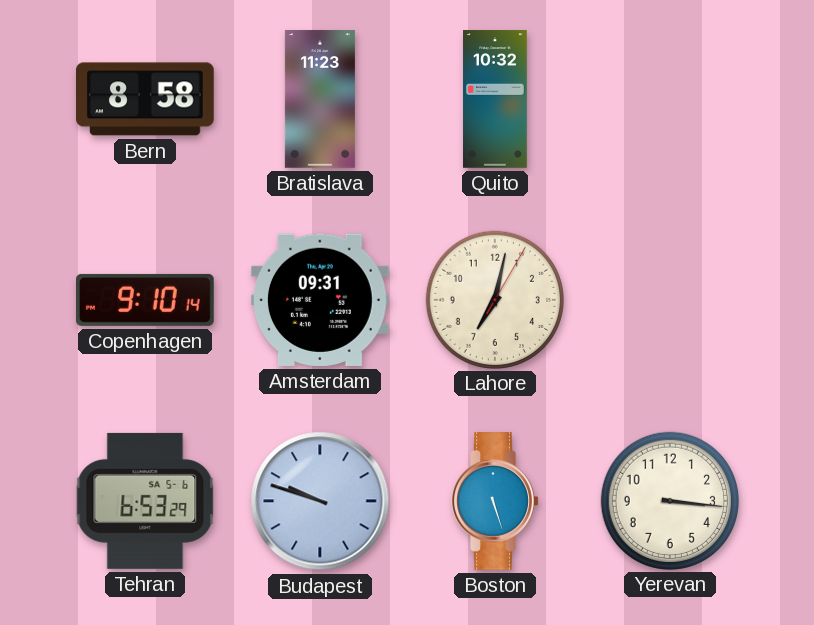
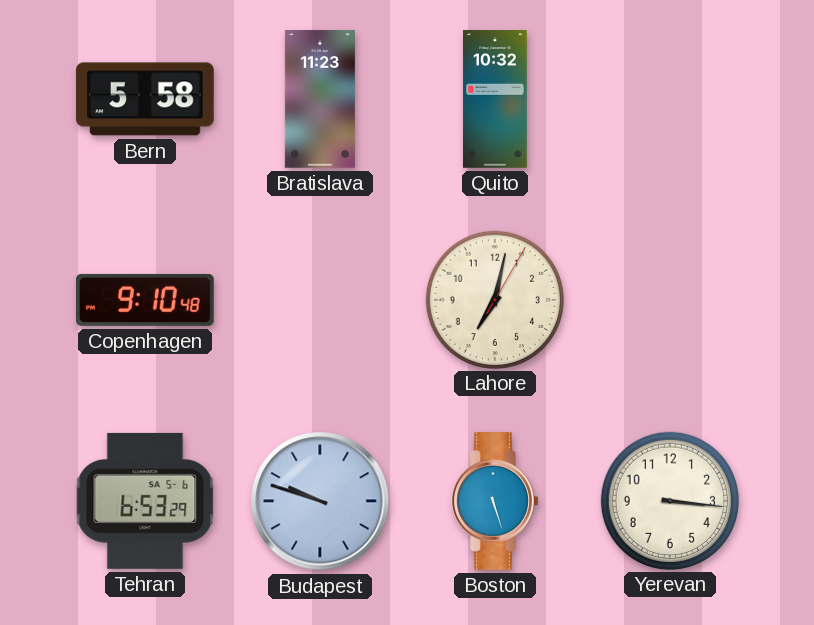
Bern: 8:58 -> 5:58 (145, 99)
Copenhagen: 9:10:14 -> 9:10:48 (146, 300)
Amsterdam: 09:31 -> none (320, 300)
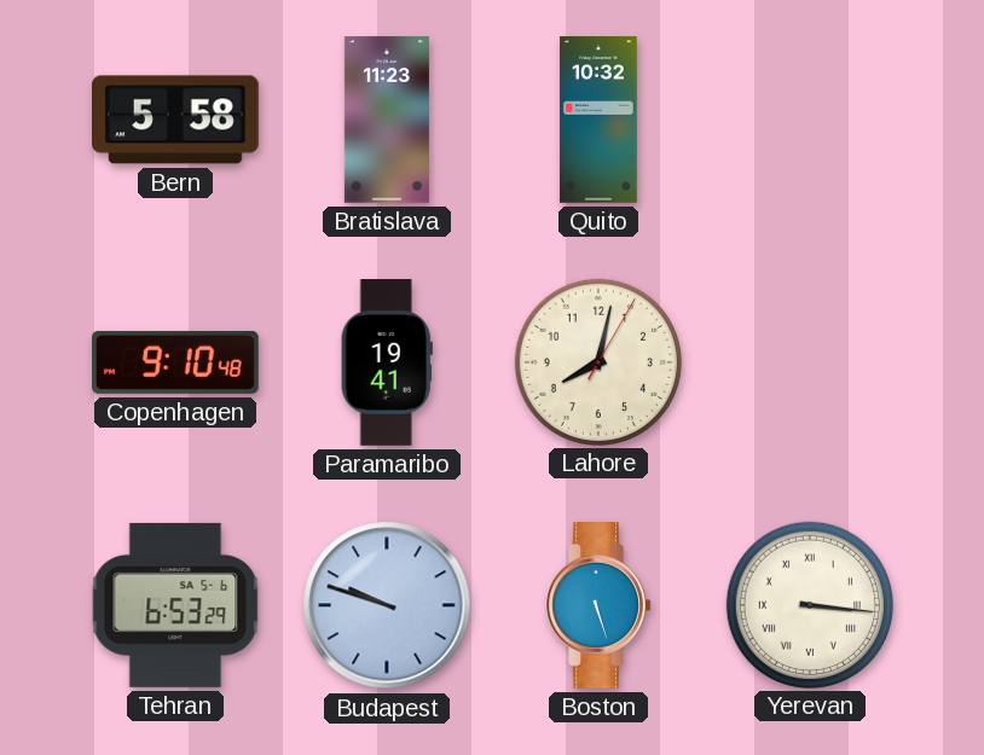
Paramaribo: none -> 19:41 (387, 362)
Lahore: 7:02 -> 8:02 (597, 361)
Yerevan numerals: Arabic -> Roman (809, 604)
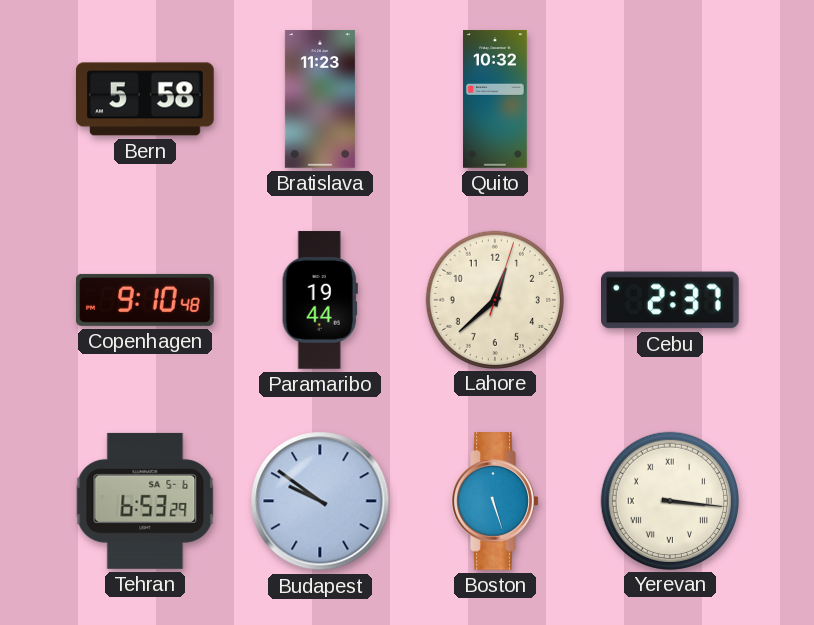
Paramaribo: 19:41 -> 19:44 (320, 300)
Lahore: 8:02 -> 12:38 (494, 299)
Cebu: none -> 2:37 (671, 300)
Budapest: 9:48 -> 9:51 (320, 501)
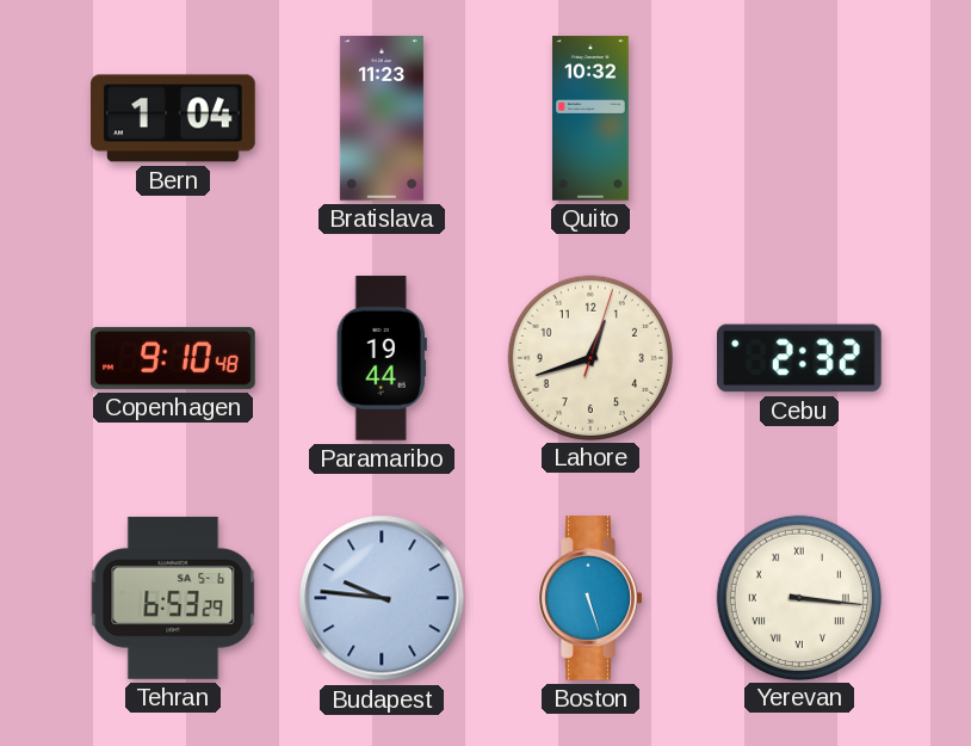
Bern: 5:58 -> 1:04 (173, 118)
Lahore: 12:38 -> 12:42 (589, 357)
Cebu: 2:37 -> 2:32 (800, 358)
Budapest: 9:51 -> 9:46 (382, 598)
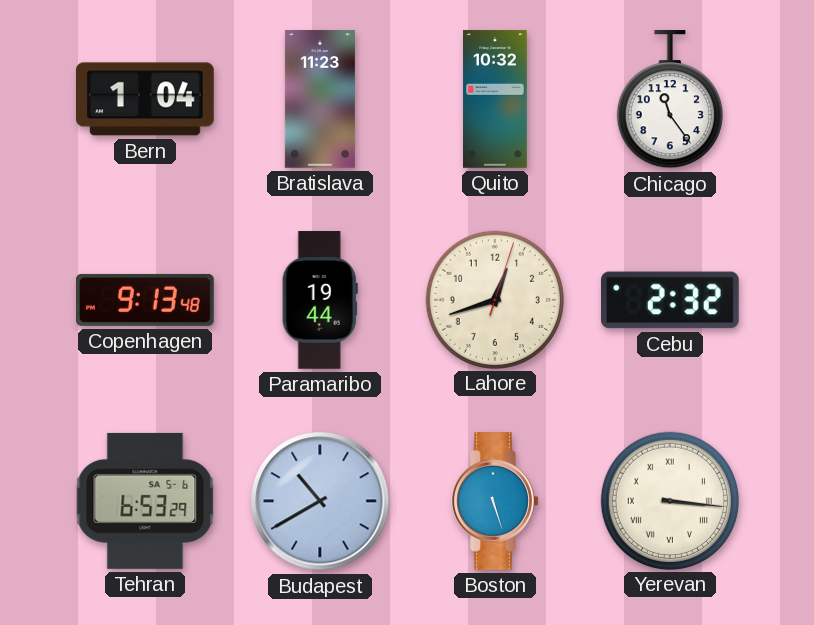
Chicago: none -> 11:24 (670, 100)
Copenhagen: 9:10 -> 9:13 (146, 300)
Budapest: 9:46 -> 10:40 (320, 501)
